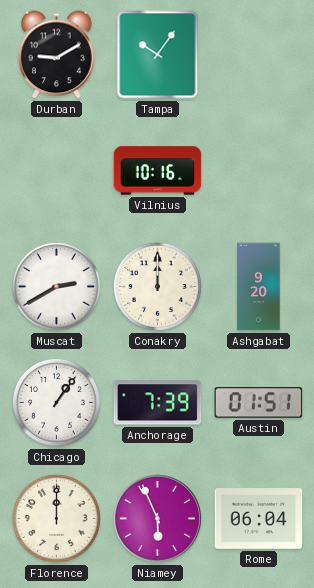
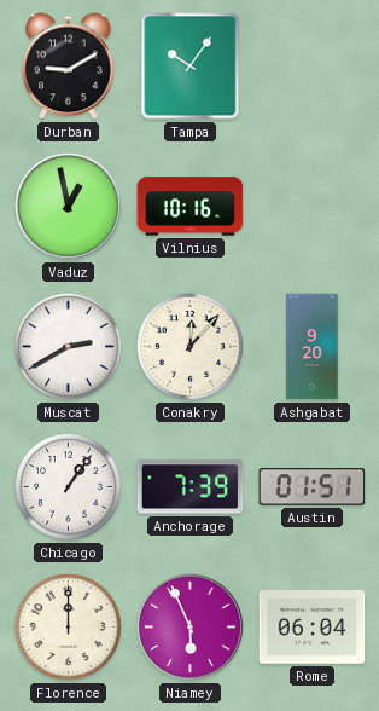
Vaduz: none -> 12:58 (68, 206)
Conakry: 12:00 -> 12:07 (189, 346)
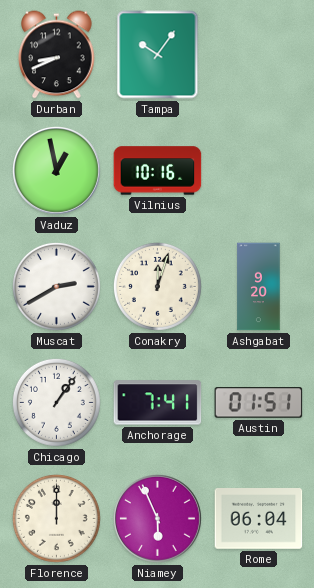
Durban: 9:10 -> 8:41 (57, 55)
Conakry: 12:07 -> 12:03 (157, 286)
Anchorage: 7:39 -> 7:41 (158, 403)
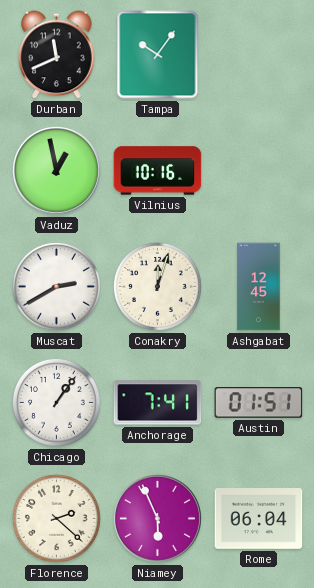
Durban: 8:41 -> 11:41 (57, 55)
Ashgabat: 9:20 -> 12:45 (259, 287)
Florence: 12:00 -> 2:22 (56, 518)
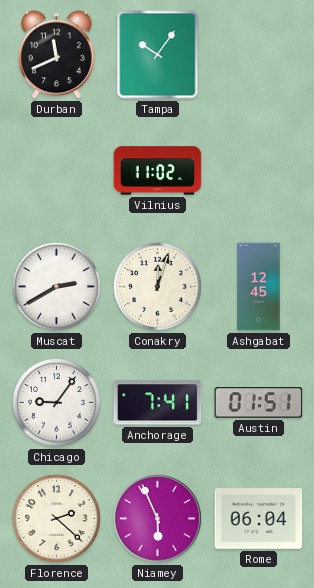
Vaduz: 12:58 -> none (56, 170)
Vilnius: 10:16 -> 11:02 (158, 171)
Chicago: 1:06 -> 9:06 (56, 402)
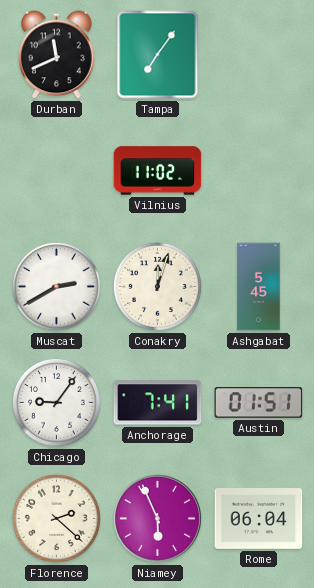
Tampa: 10:06 -> 7:06 (158, 55)
Ashgabat: 12:45 -> 5:45 (259, 287)
